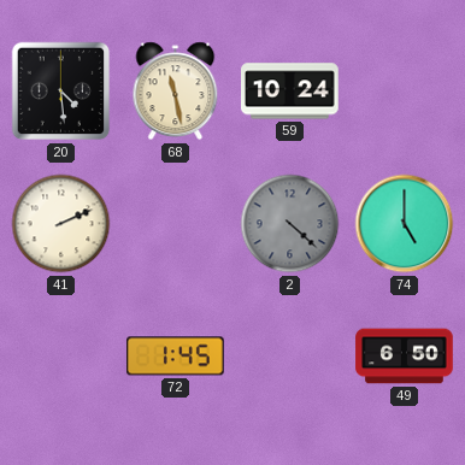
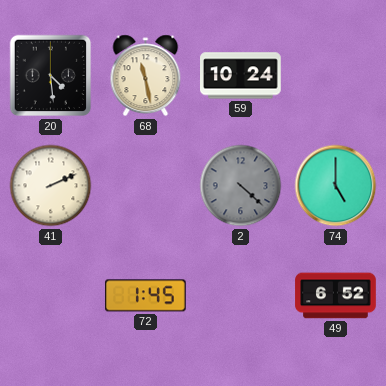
49: 6:50 -> 6:52 (336, 296)
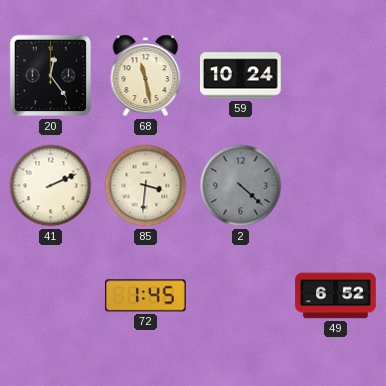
20: 4:29 -> 12:24 (51, 76)
85: none -> 3:31 (146, 186)
74: 5:00 -> none (336, 186)
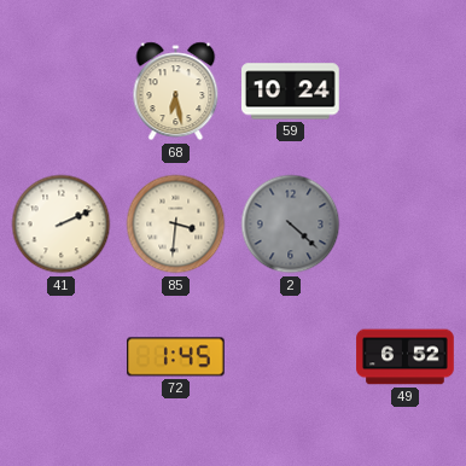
20: 12:24 -> none (51, 76)
68: 11:28 -> 6:28 (176, 92)
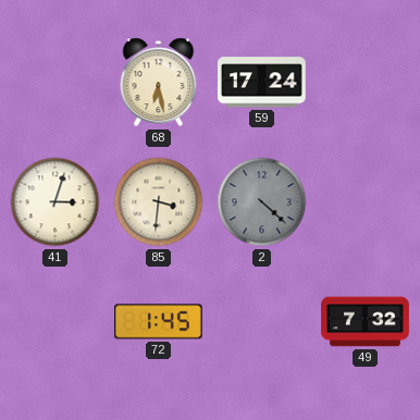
59: 10:24 -> 17:24 (262, 83)
41: 2:11 -> 3:03 (55, 202)
49: 6:52 -> 7:32 (366, 322)
